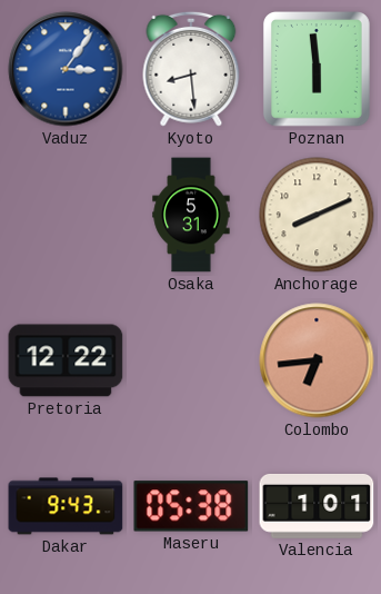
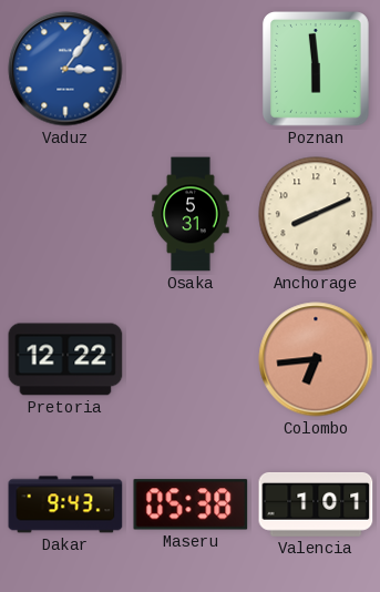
Kyoto: 8:29 -> none (191, 69)
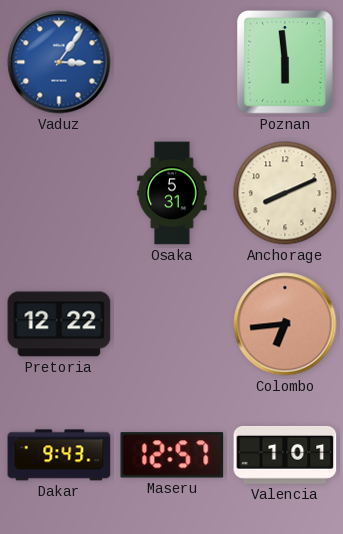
Maseru: 05:38 -> 12:57 (172, 455)
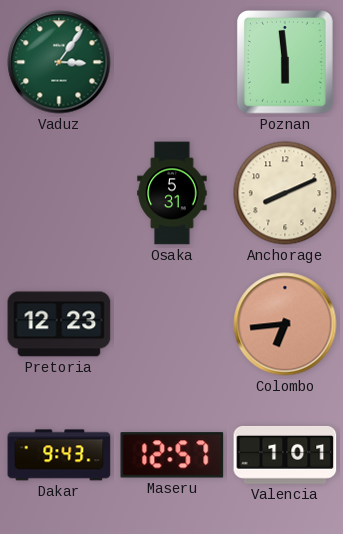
Vaduz dial: blue -> green (59, 62)
Pretoria: 12:22 -> 12:23 (59, 324)
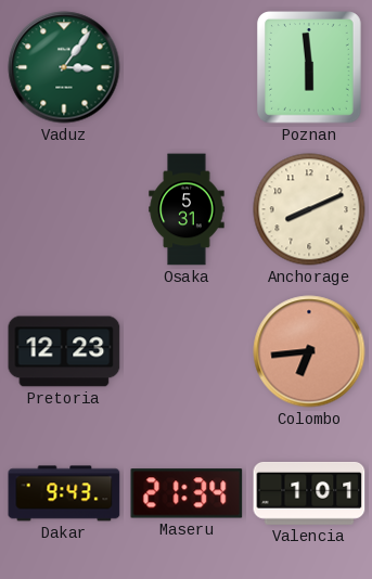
Maseru: 12:57 -> 21:34 (187, 493)
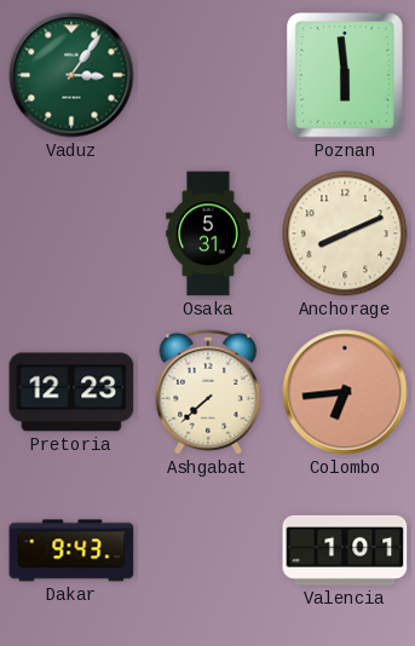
Ashgabat: none -> 7:38 (208, 392)
Maseru: 21:34 -> none (187, 493)
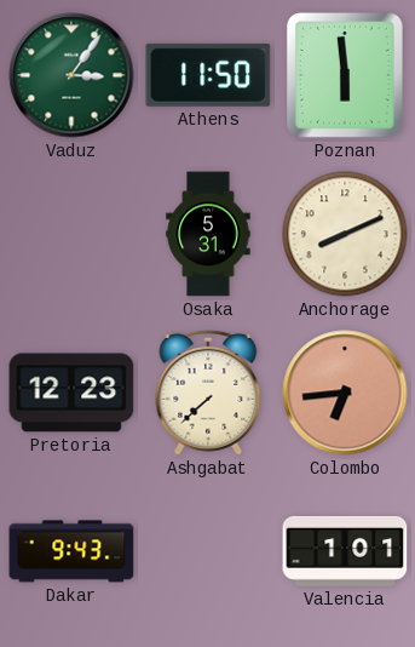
Athens: none -> 11:50 (208, 75)
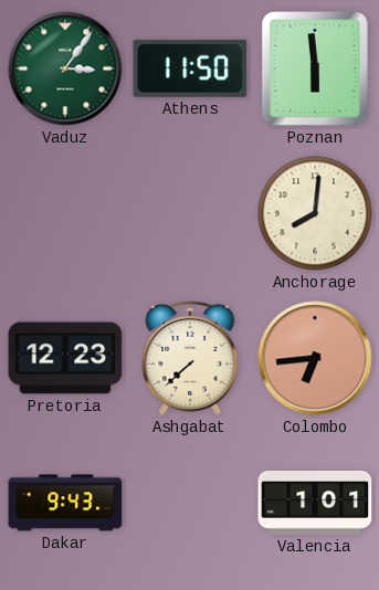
Osaka: 5:31 -> none (208, 234)
Anchorage: 8:11 -> 8:01 (315, 213)
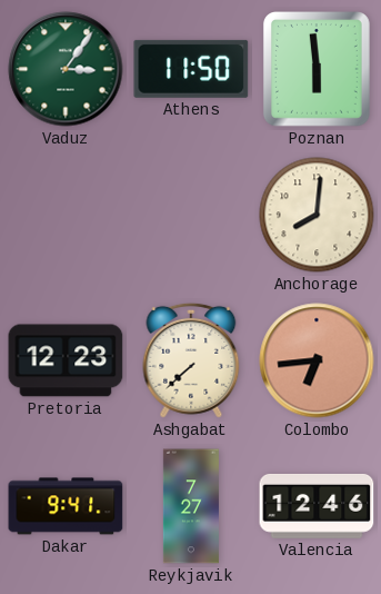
Dakar: 9:43 -> 9:41 (66, 506)
Reykjavik: none -> 7:27 (191, 506)
Valencia: 1:01 -> 12:46 (317, 506)
